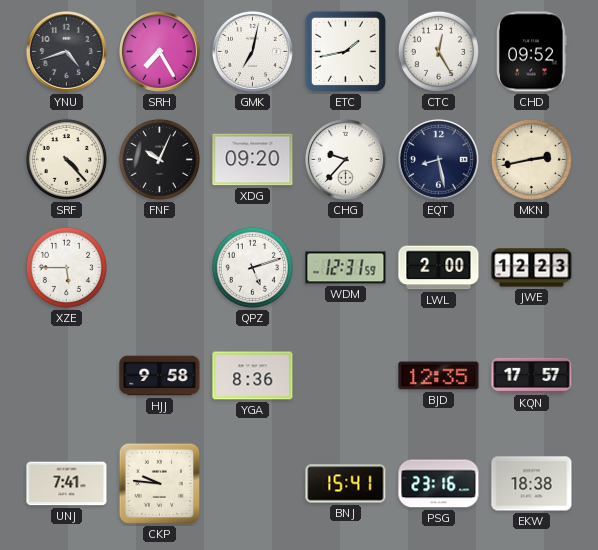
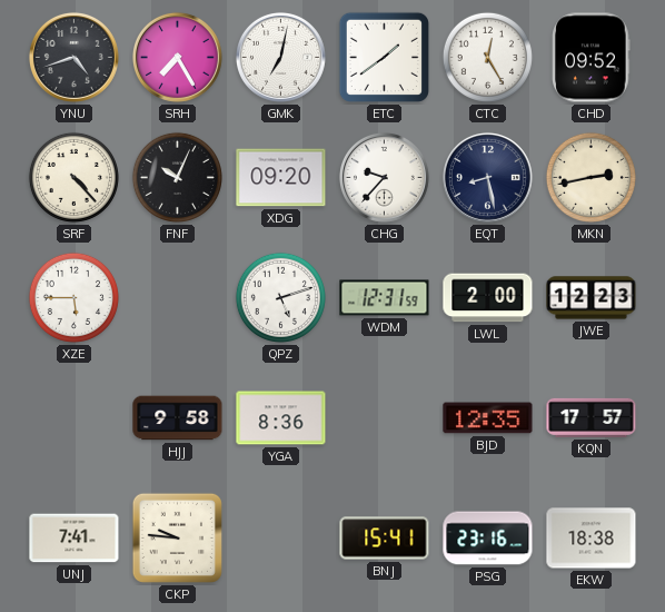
ETC: 1:43 -> 1:39 (384, 57)
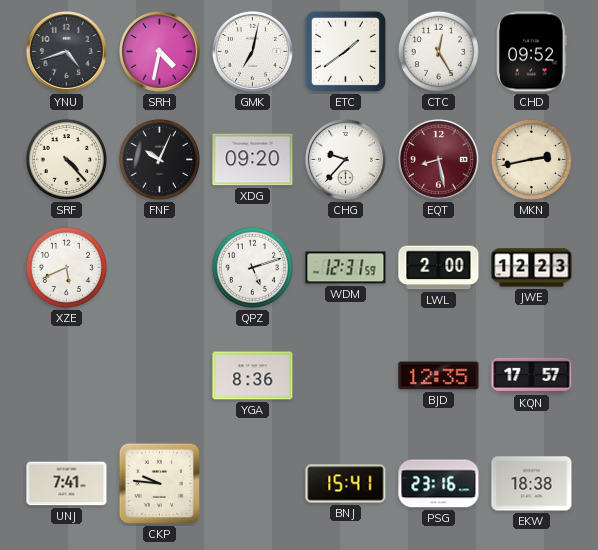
SRH: 7:25 -> 4:32 (159, 51)
EQT dial: navy -> burgundy (438, 159)
XZE: 5:45 -> 5:41 (66, 267)
HJJ: 9:58 -> none (178, 418)
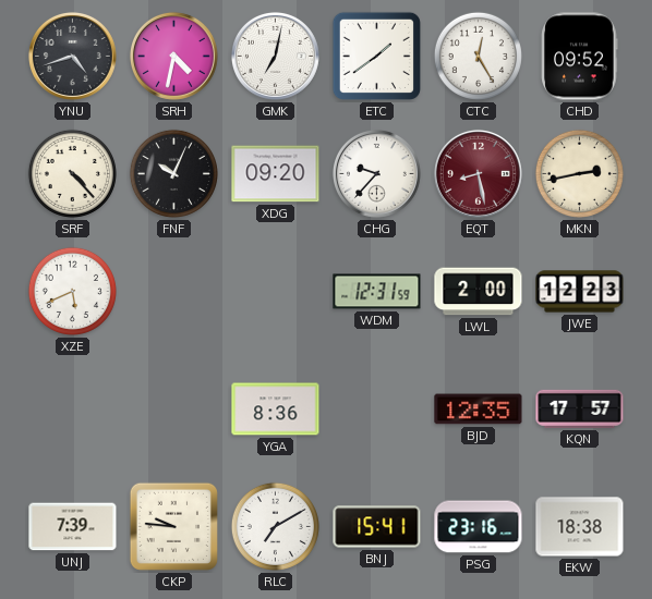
QPZ: 5:12 -> none (252, 267)
UNJ: 7:41 -> 7:39 (73, 527)
RLC: none -> 7:10 (275, 526)
